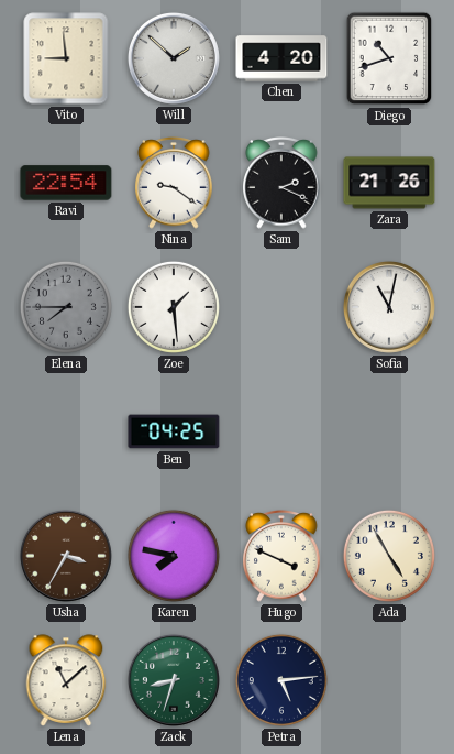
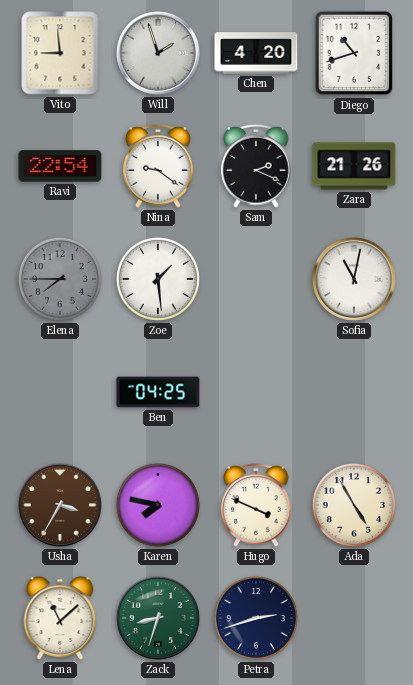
Will: 1:52 -> 1:57 (158, 53)
Petra: 5:14 -> 2:42 (256, 618)
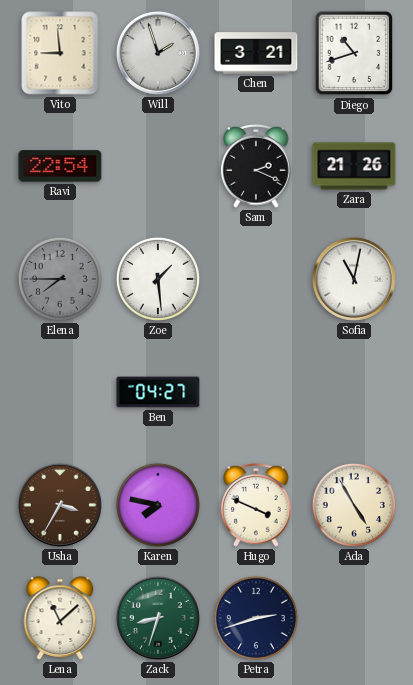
Chen: 4:20 -> 3:21 (256, 53)
Nina: 9:21 -> none (158, 167)
Ben: 04:25 -> 04:27 (158, 392)
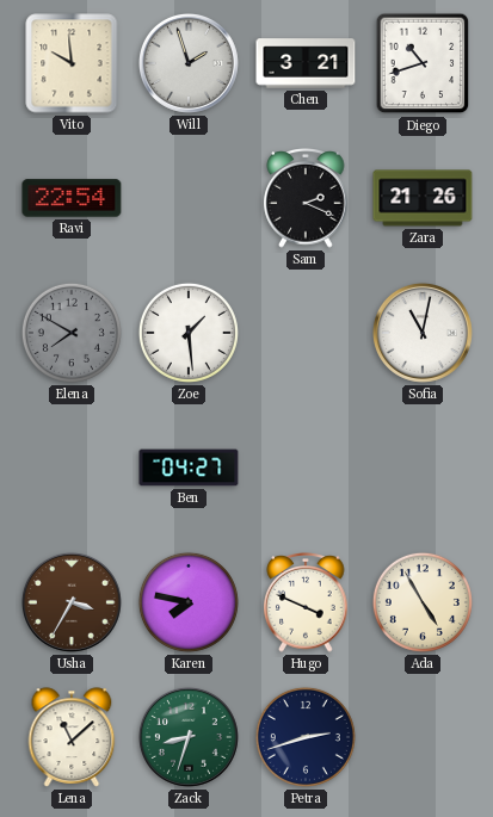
Vito: 8:59 -> 9:59 (72, 63)
Elena: 7:45 -> 7:50 (72, 333)
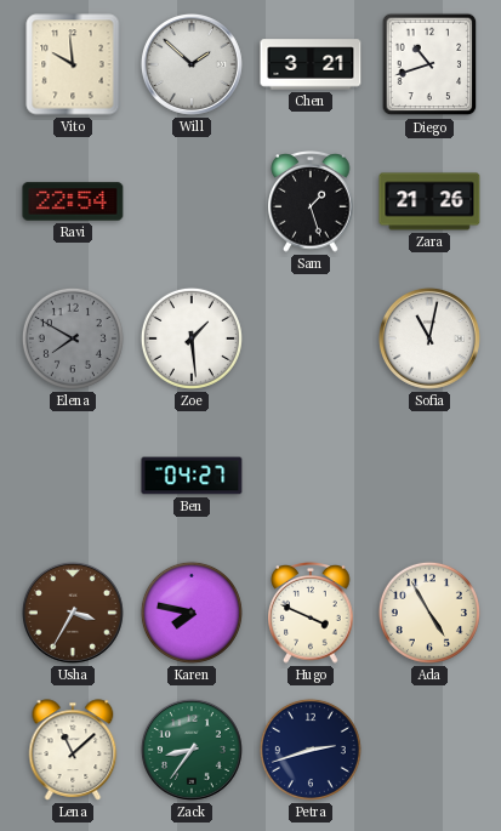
Will: 1:57 -> 1:52 (192, 64)
Sam: 2:19 -> 1:27 (311, 203)
Zack: 8:33 -> 8:36 (192, 750)
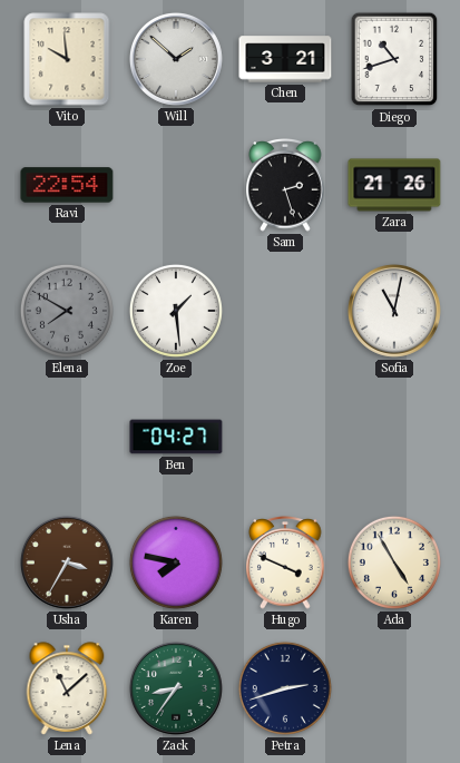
Sam: 1:27 -> 2:27 (285, 186)
